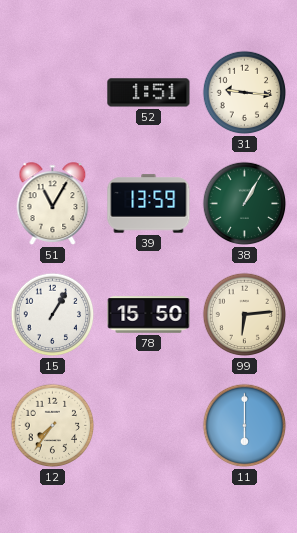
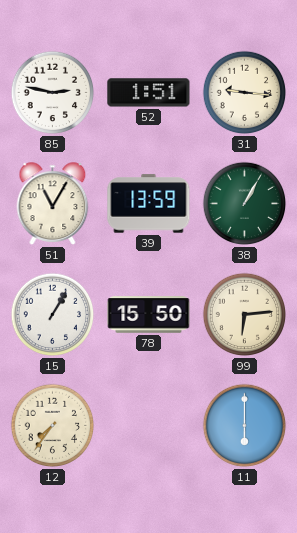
85: none -> 2:47 (53, 93)
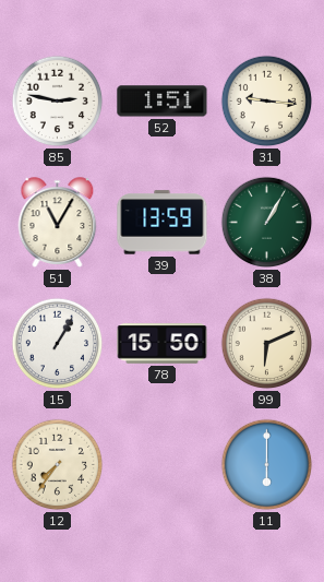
99: 6:14 -> 6:11 (267, 344)
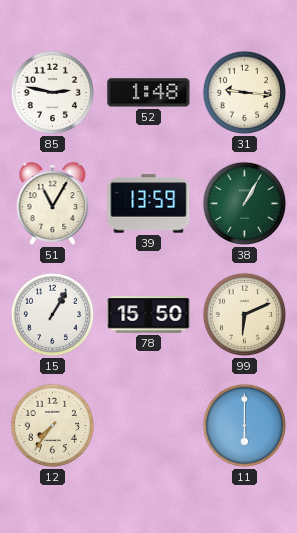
52: 1:51 -> 1:48 (149, 93)
